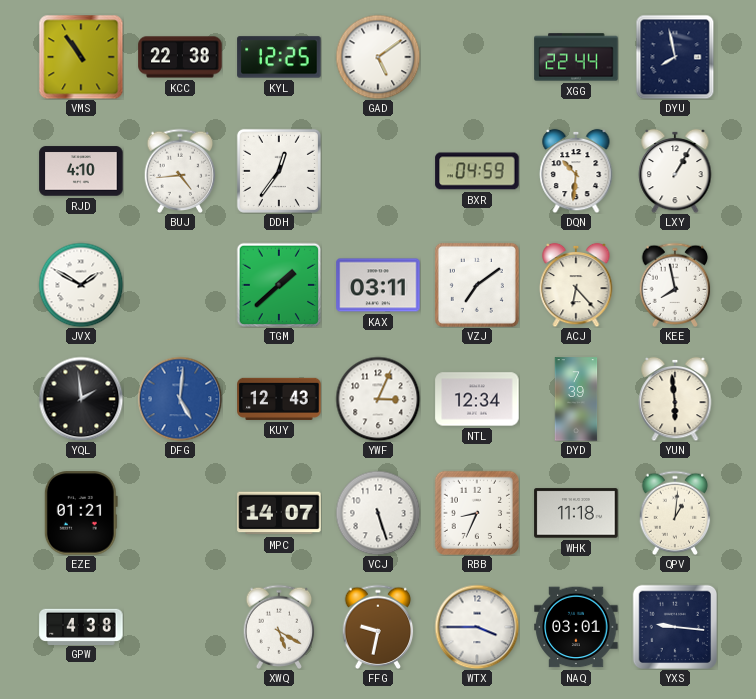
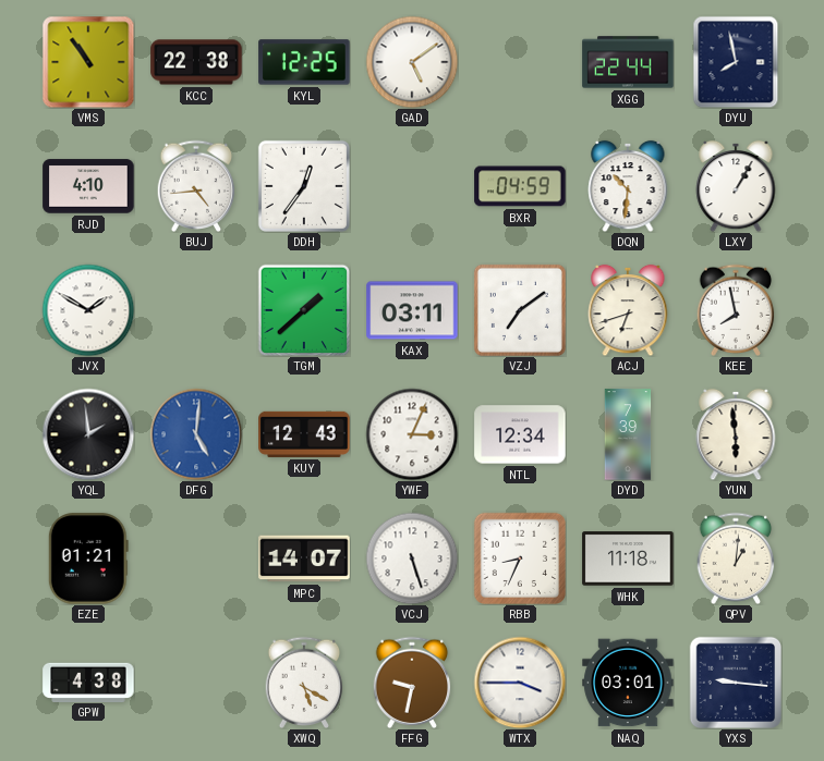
ACJ: 6:23 -> 6:42 (628, 310)
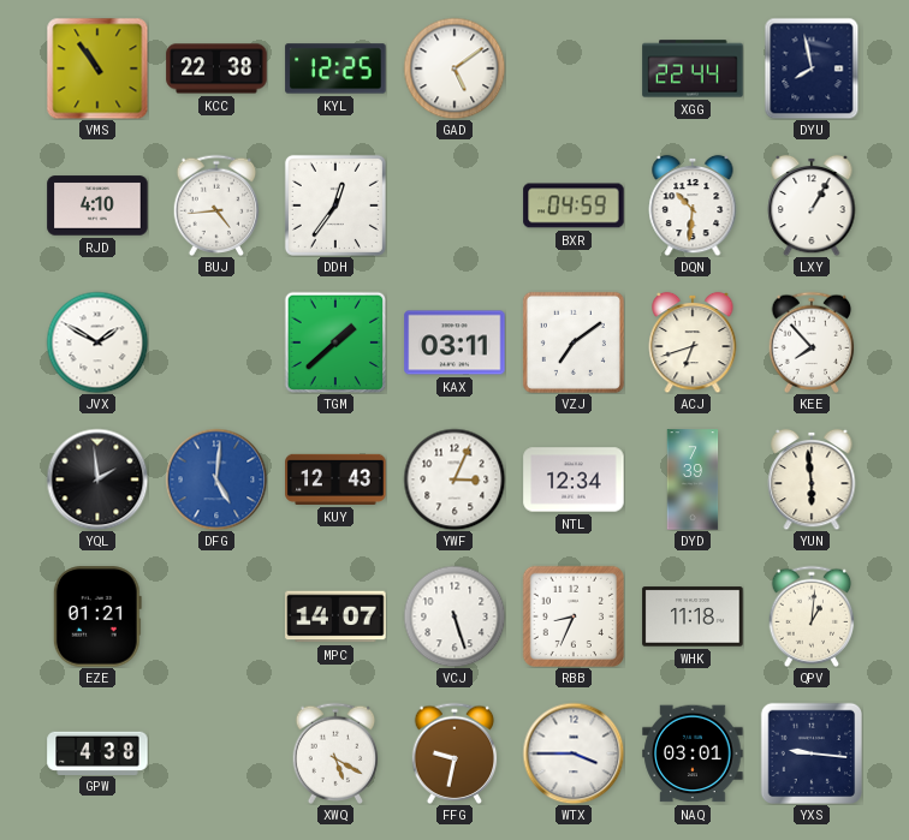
KEE: 7:58 -> 7:53 (812, 341)
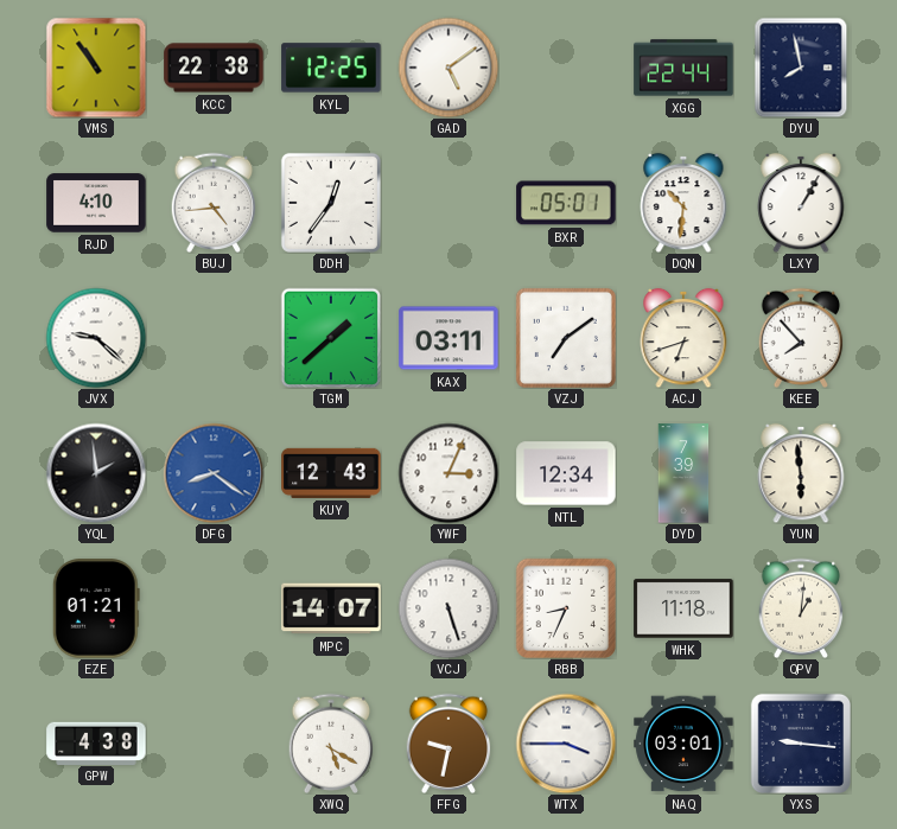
BXR: 04:59 -> 05:01 (566, 203)
JVX: 1:50 -> 9:22 (96, 338)
DFG: 5:01 -> 8:21 (214, 473)
